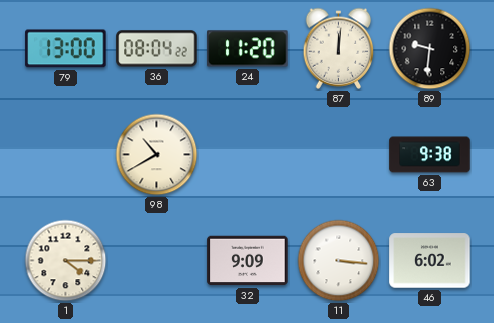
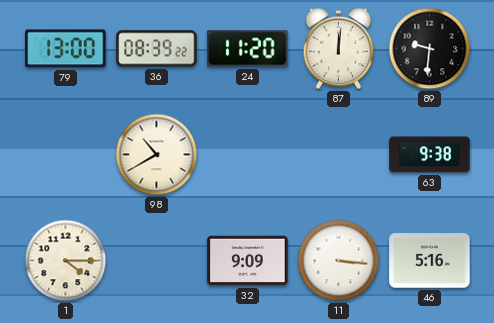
36: 08:04 -> 08:39 (157, 49)
46: 6:02 -> 5:16 (430, 261)
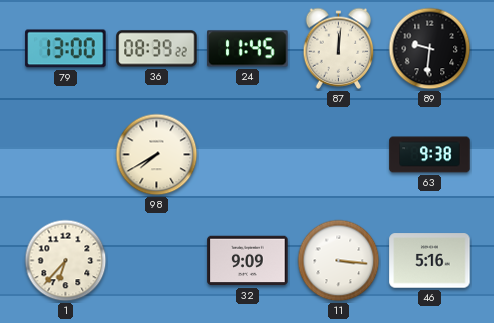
24: 11:20 -> 11:45 (248, 49)
98: 10:40 -> 7:40 (157, 155)
1: 4:15 -> 6:37 (66, 261)
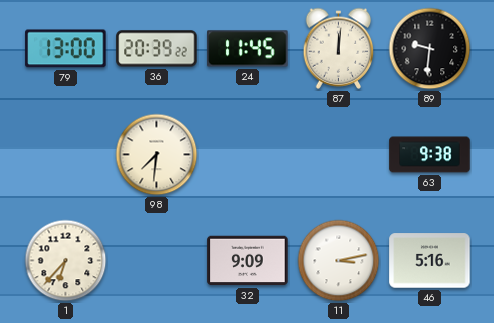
36: 08:39 -> 20:39 (157, 49)
98: 7:40 -> 7:31 (157, 155)
11: 3:16 -> 3:13 (339, 261)
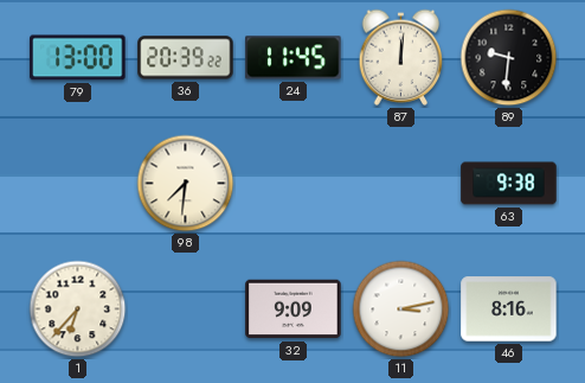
46: 5:16 -> 8:16 (509, 309)
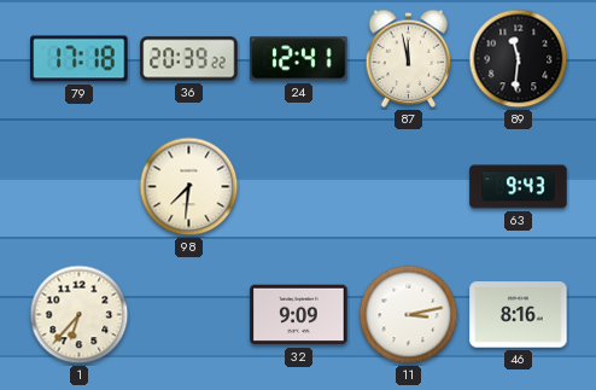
79: 13:00 -> 17:18 (80, 59)
24: 11:45 -> 12:41 (299, 59)
87: 12:01 -> 11:58 (409, 58)
89: 9:31 -> 11:31 (519, 59)
63: 9:38 -> 9:43 (519, 187)
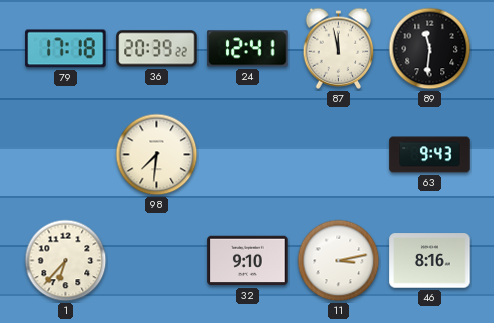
32: 9:09 -> 9:10 (248, 261)
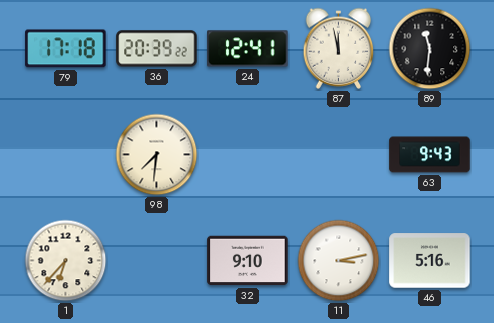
46: 8:16 -> 5:16 (430, 261)
